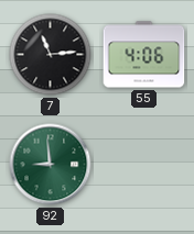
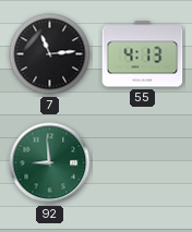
55: 4:06 -> 4:13 (143, 54)
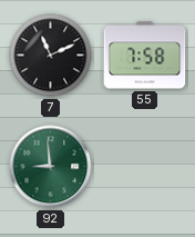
7: 11:14 -> 11:11 (51, 56)
55: 4:13 -> 7:58 (145, 56)
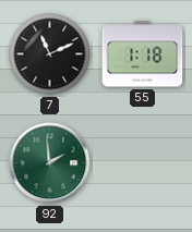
55: 7:58 -> 1:18 (143, 54)
92: 8:59 -> 1:59 (50, 163)
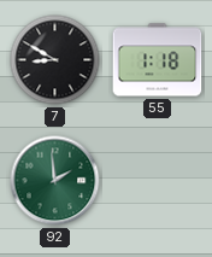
7: 11:11 -> 8:50 (55, 60)
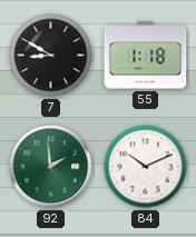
84: none -> 10:11 (146, 167)
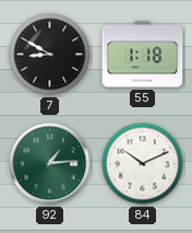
92: 1:59 -> 1:14 (50, 164)
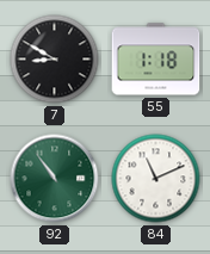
92: 1:14 -> 10:54 (55, 179)
84: 10:11 -> 11:11 (156, 179)
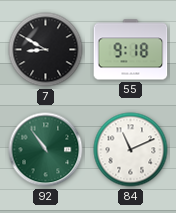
55: 1:18 -> 9:18 (131, 50)
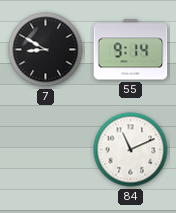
55: 9:18 -> 9:14 (131, 50)
92: 10:54 -> none (46, 150)
